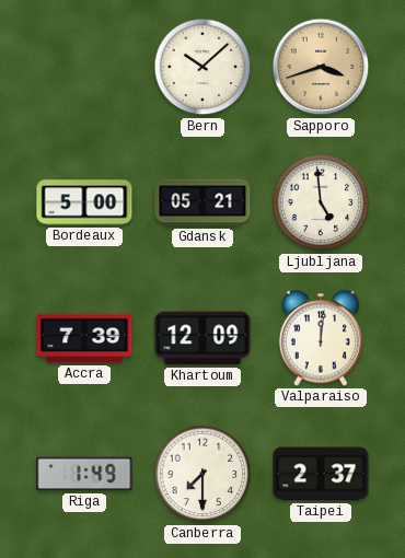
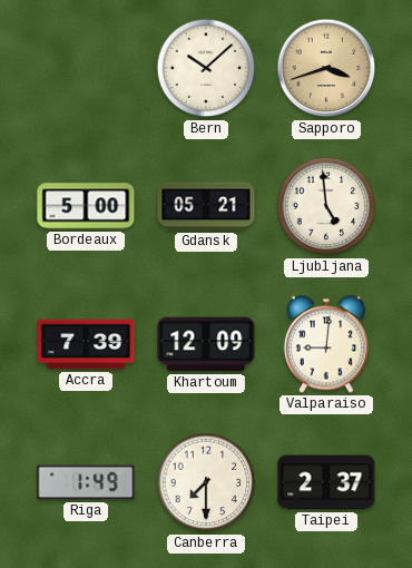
Valparaiso: 12:01 -> 9:01 (326, 344)
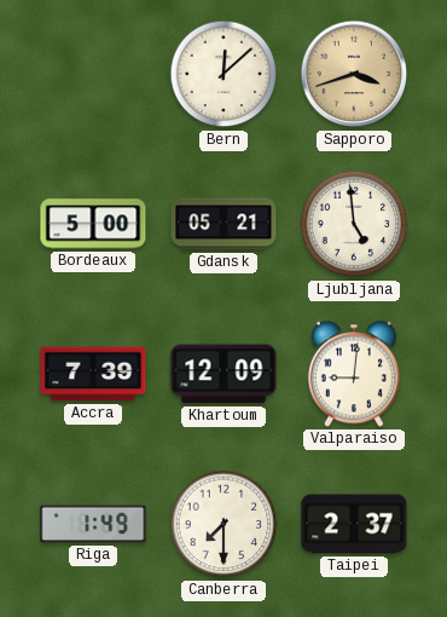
Bern: 10:08 -> 12:08 (224, 74)
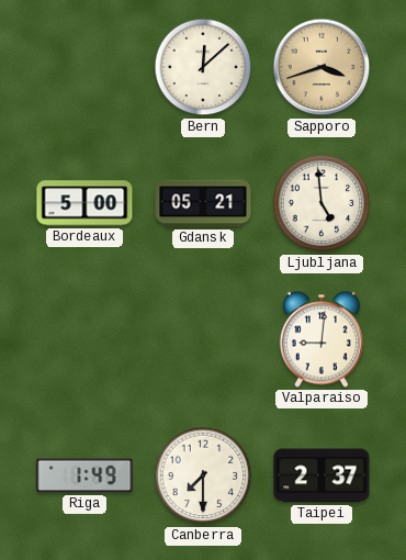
Accra: 7:39 -> none (93, 374)
Khartoum: 12:09 -> none (224, 374)
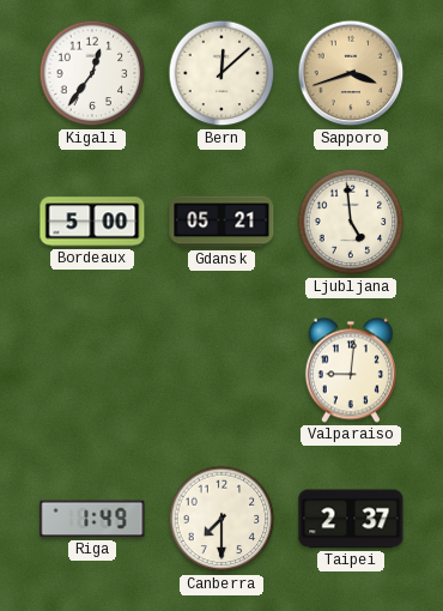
Kigali: none -> 12:36 (92, 73)
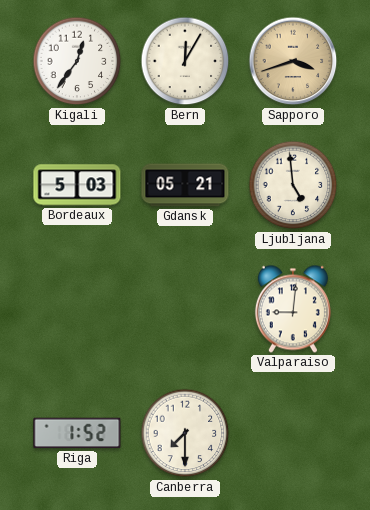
Bern: 12:08 -> 12:05 (185, 61)
Bordeaux: 5:00 -> 5:03 (77, 185)
Riga: 1:49 -> 1:52 (77, 433)
Taipei: 2:37 -> none (351, 519)
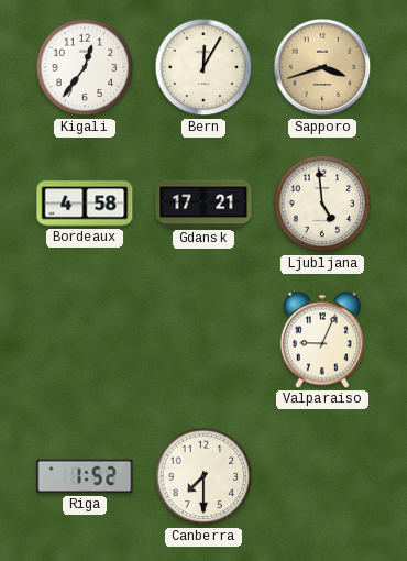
Bordeaux: 5:03 -> 4:58 (85, 204)
Gdansk: 05:21 -> 17:21 (204, 204)
Valparaiso: 9:01 -> 9:04 (322, 340)
